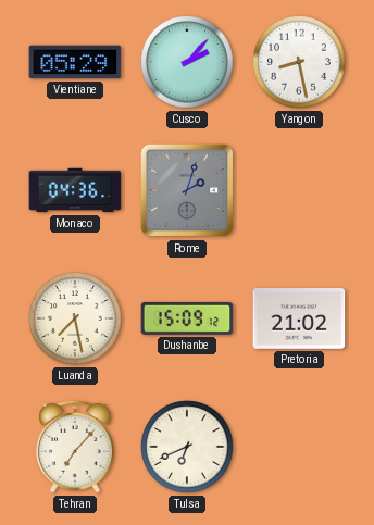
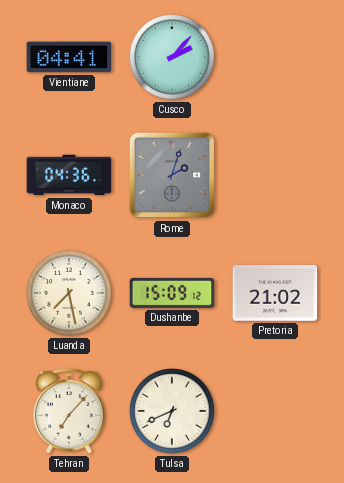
Vientiane: 05:29 -> 04:41 (69, 57)
Yangon: 8:28 -> none (299, 62)
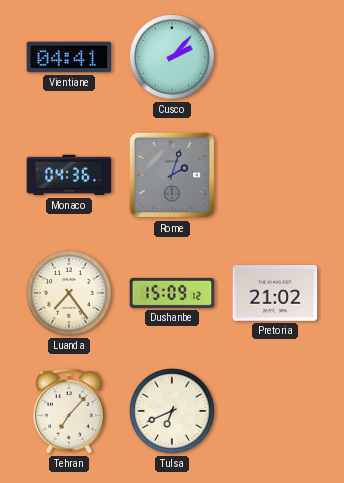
Luanda: 7:28 -> 7:24 (69, 293)
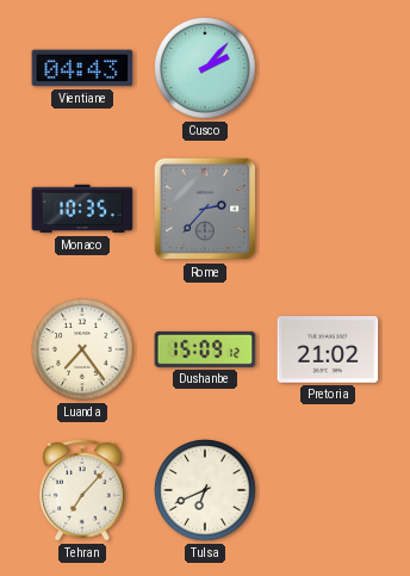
Vientiane: 04:41 -> 04:43 (82, 68)
Monaco: 04:36 -> 10:35 (82, 209)
Rome: 2:03 -> 2:37 (205, 209)
